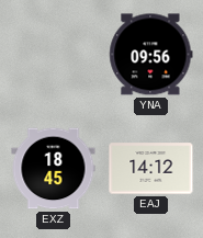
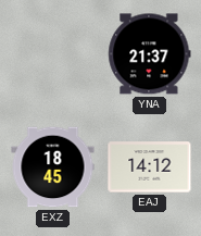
YNA: 09:56 -> 21:37 (150, 54)
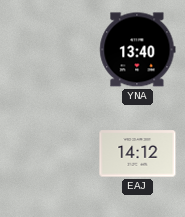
YNA: 21:37 -> 13:40 (138, 50)
EXZ: 18:45 -> none (53, 167)
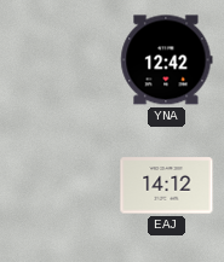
YNA: 13:40 -> 12:42 (167, 60)
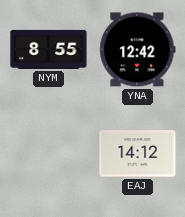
NYM: none -> 8:55 (49, 49)
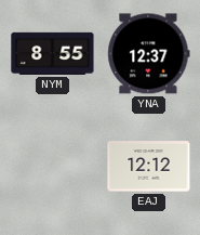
YNA: 12:42 -> 12:37 (149, 54)
EAJ: 14:12 -> 12:12 (149, 167)
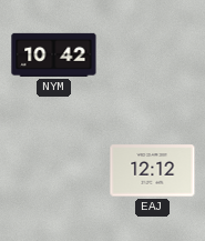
NYM: 8:55 -> 10:42 (54, 54)
YNA: 12:37 -> none (149, 54)
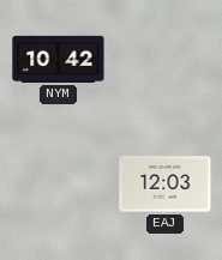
EAJ: 12:12 -> 12:03 (166, 185)
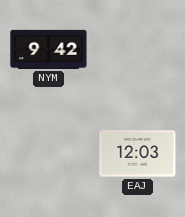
NYM: 10:42 -> 9:42 (49, 49)
